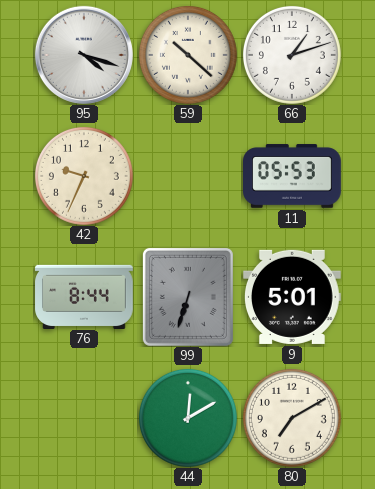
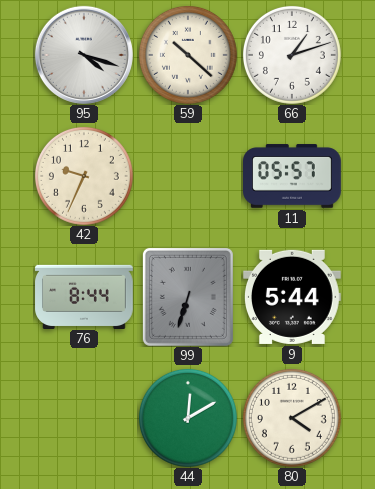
11: 05:53 -> 05:57 (292, 176)
9: 5:01 -> 5:44 (293, 297)
80: 7:10 -> 4:10 (292, 418)
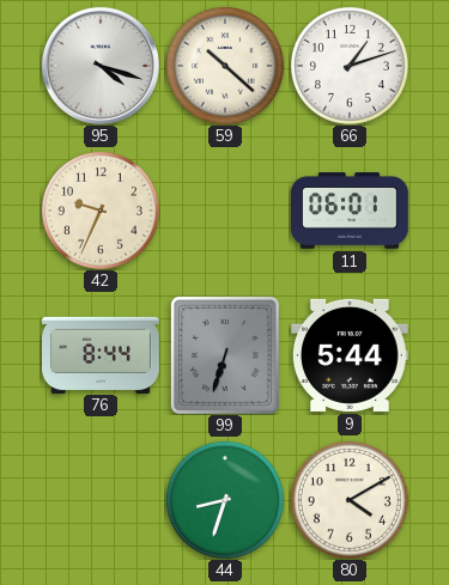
11: 05:57 -> 06:01 (350, 211)
44: 12:10 -> 8:33 (225, 500)
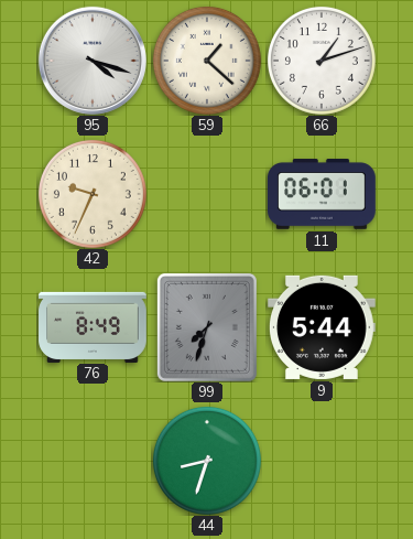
59: 10:22 -> 1:22 (207, 61)
76: 8:44 -> 8:49 (93, 326)
99: 6:33 -> 7:33 (207, 327)
80: 4:10 -> none (350, 500)
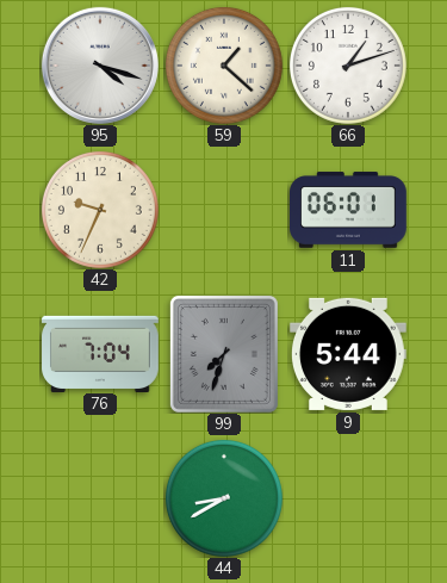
76: 8:49 -> 7:04 (100, 353)
44: 8:33 -> 8:40 (224, 498)
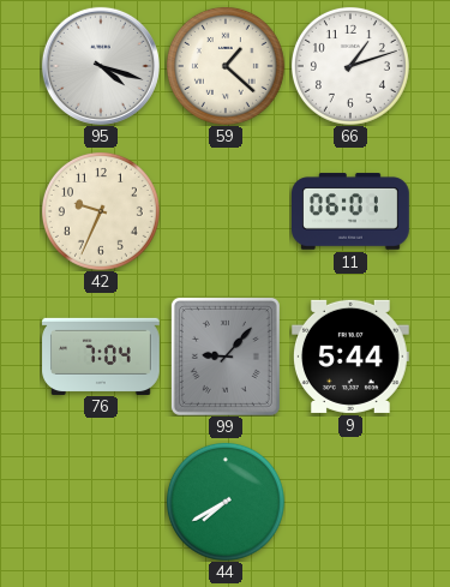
99: 7:33 -> 9:07 (226, 357)
44: 8:40 -> 7:40 (226, 502)
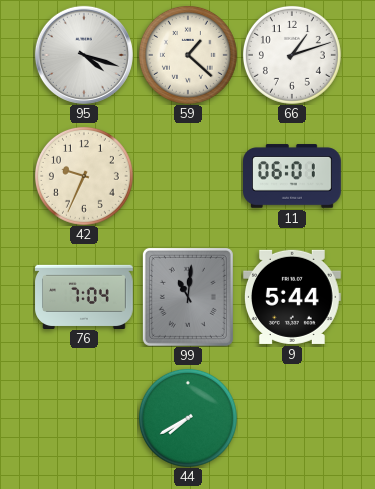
99: 9:07 -> 11:01 (188, 297)
